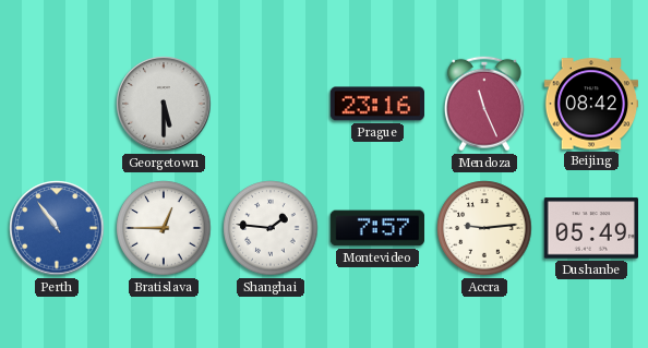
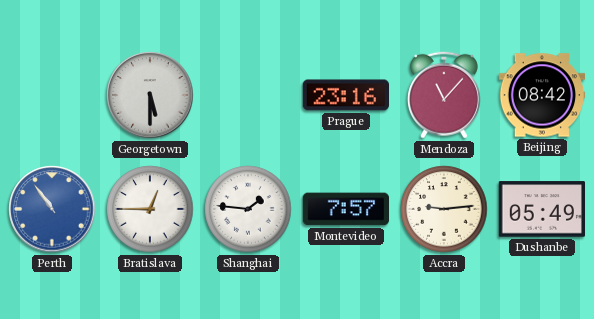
Mendoza: 11:26 -> 11:07 (444, 95)
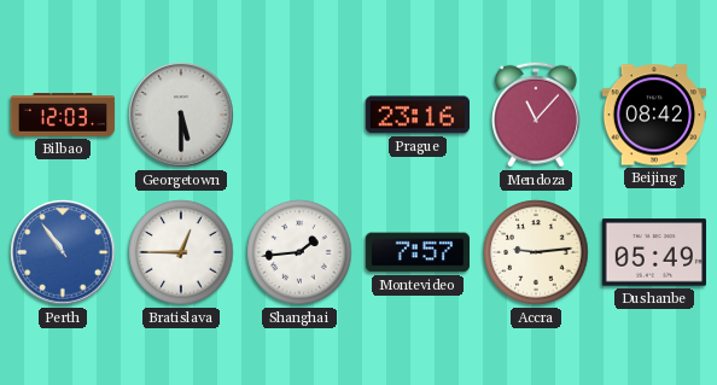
Bilbao: none -> 12:03 (63, 116)
Shanghai: 1:46 -> 1:44 (299, 252)
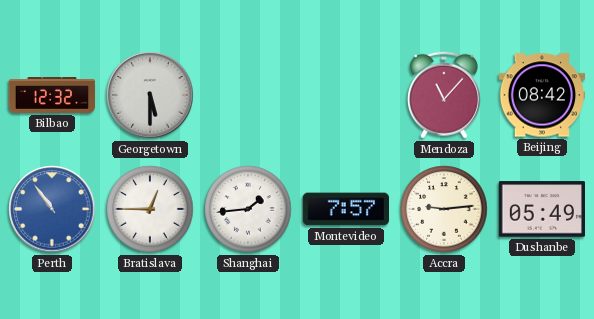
Bilbao: 12:03 -> 12:32 (52, 96)
Prague: 23:16 -> none (416, 115)
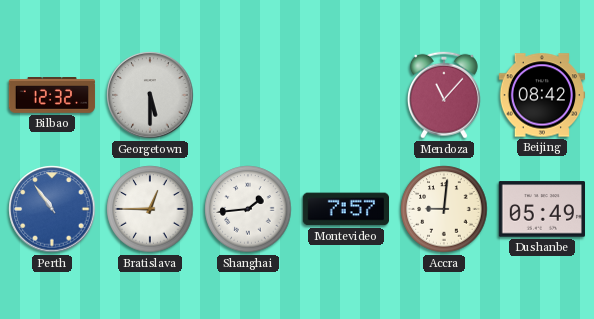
Accra: 9:14 -> 9:01 (444, 209)
